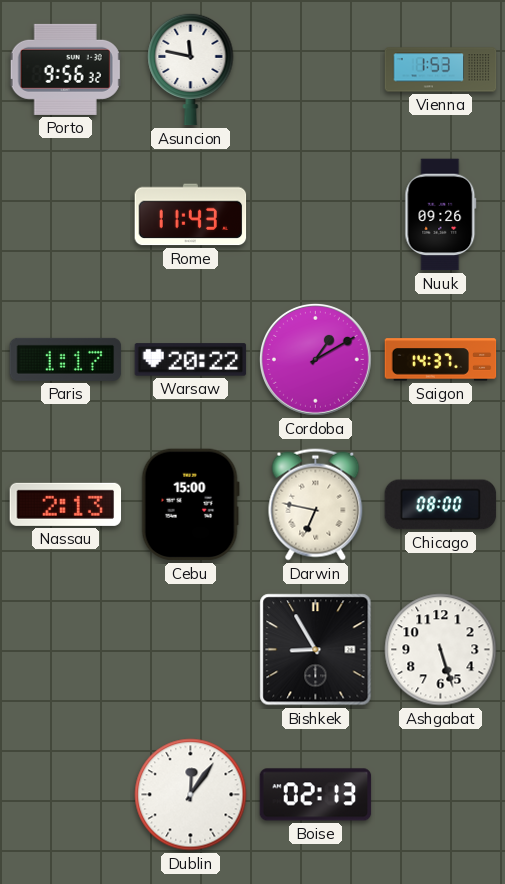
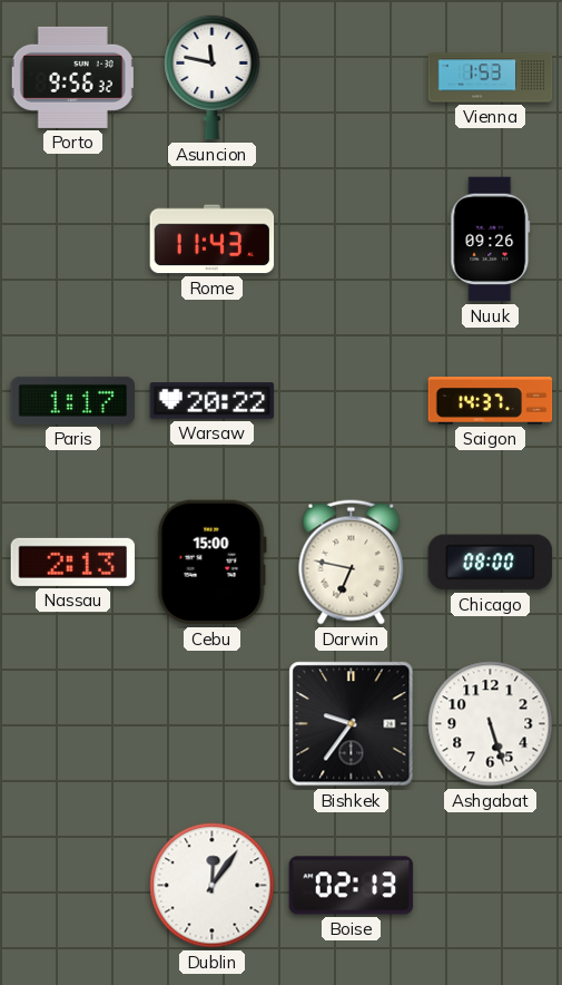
Cordoba: 1:10 -> none (315, 359)
Bishkek: 8:55 -> 9:36 (352, 724)
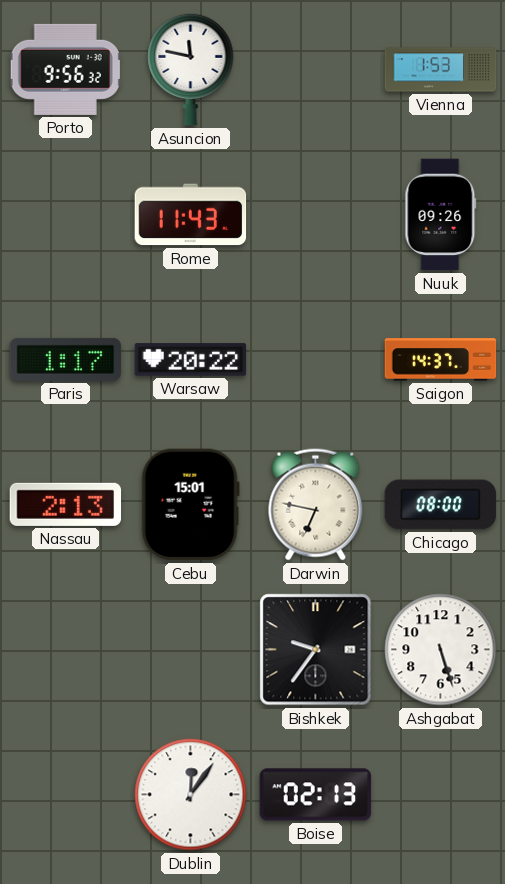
Cebu: 15:00 -> 15:01 (190, 505)
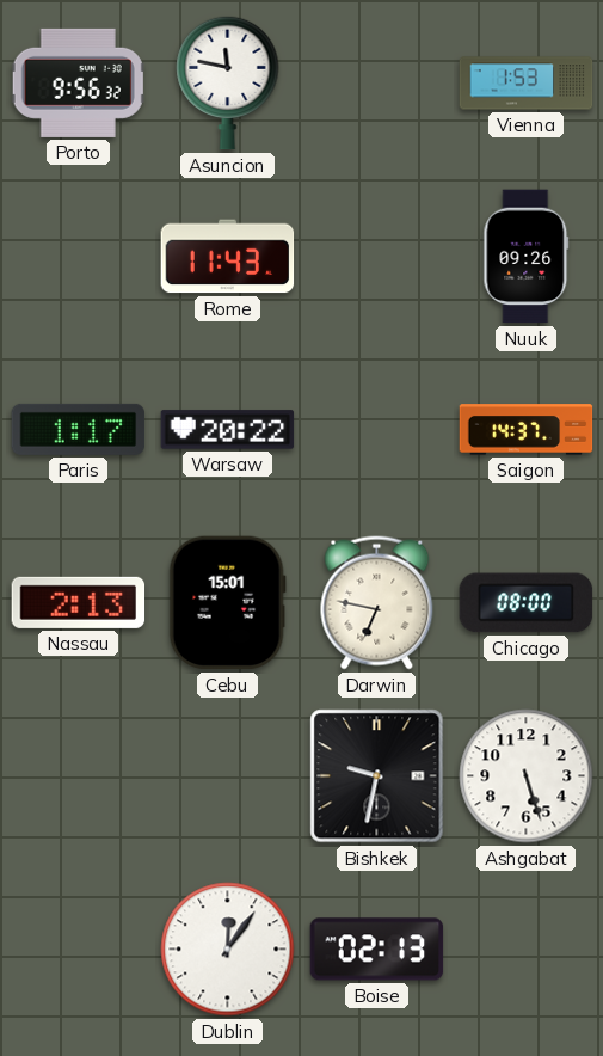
Bishkek: 9:36 -> 9:32 (377, 776)
